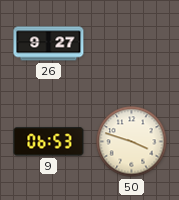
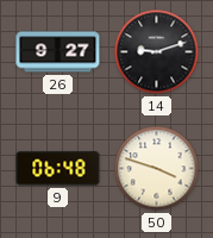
14: none -> 9:12 (157, 52)
9: 06:53 -> 06:48 (58, 169)
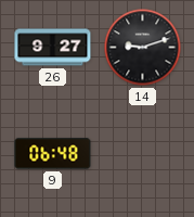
50: 3:48 -> none (157, 169)
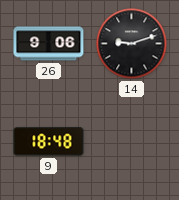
26: 9:27 -> 9:06 (49, 44)
9: 06:48 -> 18:48 (49, 142)
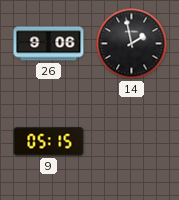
14: 9:12 -> 1:58 (132, 44)
9: 18:48 -> 05:15 (49, 142)
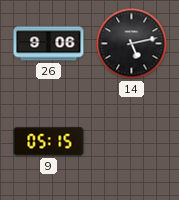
14: 1:58 -> 5:13 (132, 44)
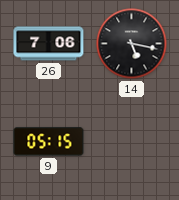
26: 9:06 -> 7:06 (49, 44)
14: 5:13 -> 5:17 (132, 44)
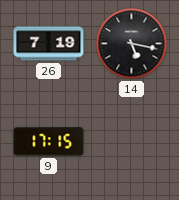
26: 7:06 -> 7:19 (49, 44)
9: 05:15 -> 17:15 (49, 142)
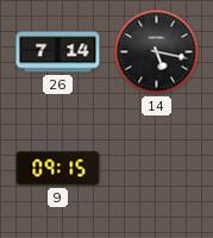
26: 7:19 -> 7:14 (58, 52)
9: 17:15 -> 09:15 (58, 169)
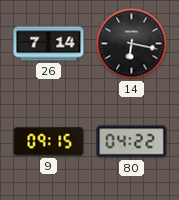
14: 5:17 -> 6:17 (132, 44)
80: none -> 04:22 (132, 142)
